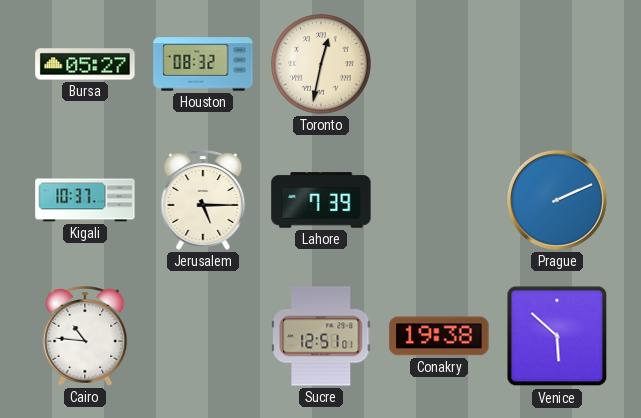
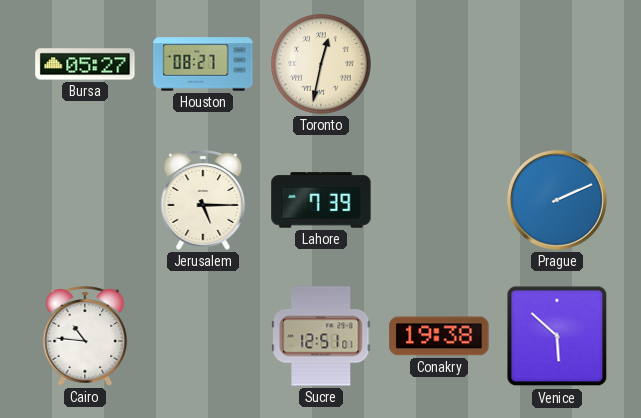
Houston: 08:32 -> 08:27 (203, 64)
Kigali: 10:37 -> none (85, 200)
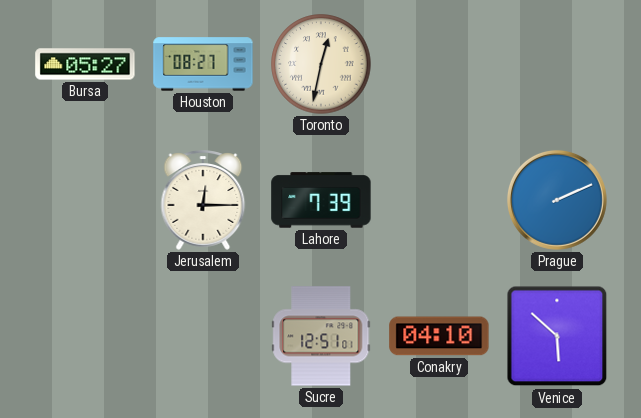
Jerusalem: 5:15 -> 12:15 (203, 200)
Cairo: 10:46 -> none (85, 336)
Conakry: 19:38 -> 04:10 (439, 336)
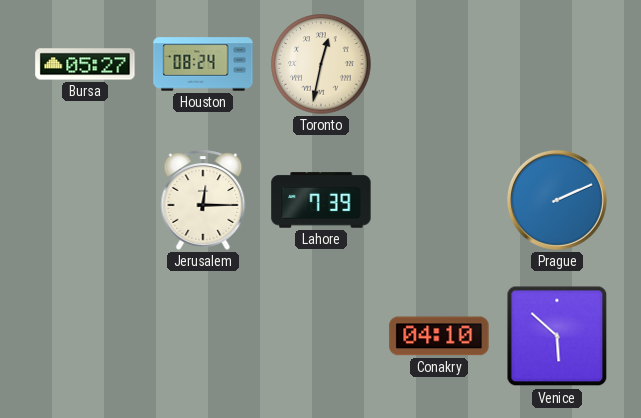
Houston: 08:27 -> 08:24 (203, 64)
Sucre: 12:51 -> none (321, 336)
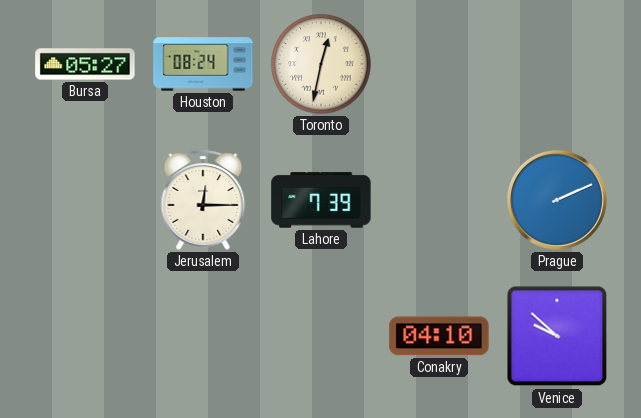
Venice: 5:52 -> 9:52 (557, 336)
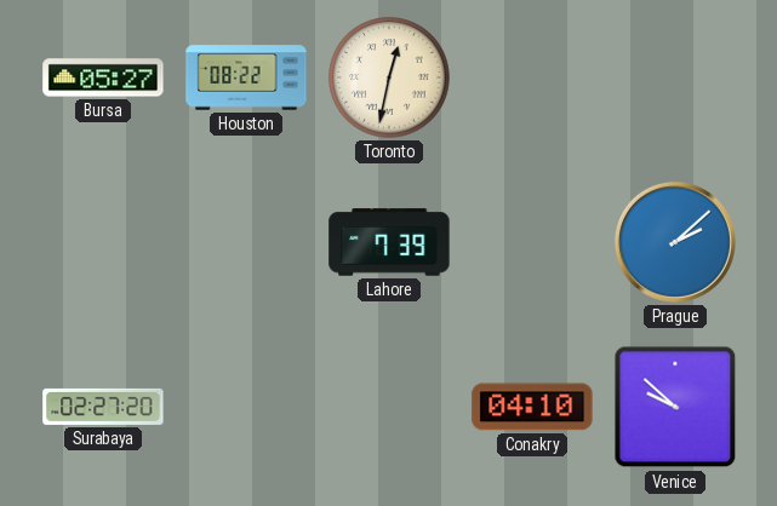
Houston: 08:24 -> 08:22 (246, 77)
Jerusalem: 12:15 -> none (203, 200)
Prague: 2:11 -> 2:08 (675, 242)
Surabaya: none -> 02:27 (103, 407)
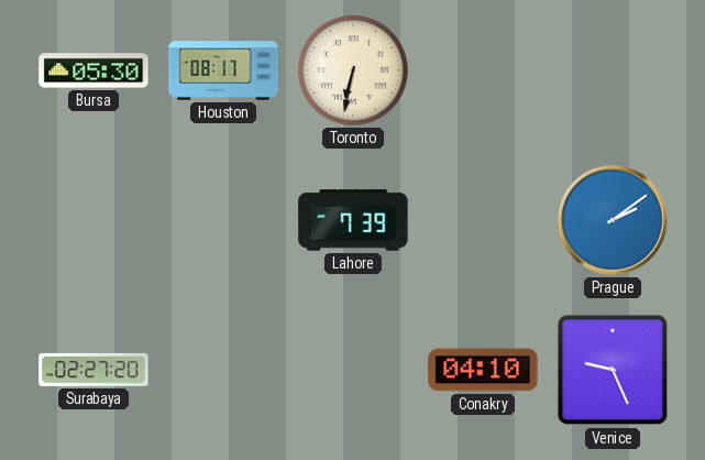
Bursa: 05:27 -> 05:30 (93, 70)
Houston: 08:22 -> 08:17 (223, 70)
Toronto: 12:32 -> 6:32 (353, 70)
Prague: 2:08 -> 2:09 (613, 220)
Venice: 9:52 -> 9:26 (613, 370)
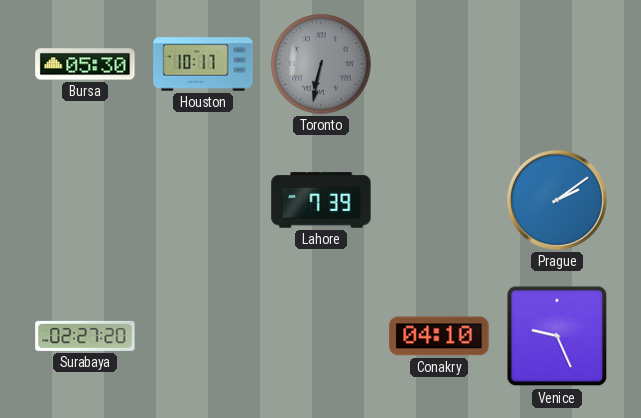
Houston: 08:17 -> 10:17 (203, 64)
Toronto dial: cream -> grey (321, 64)
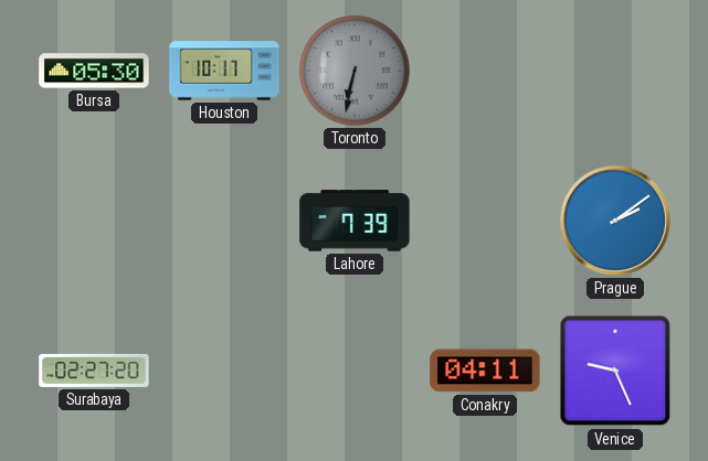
Conakry: 04:10 -> 04:11 (485, 371)
